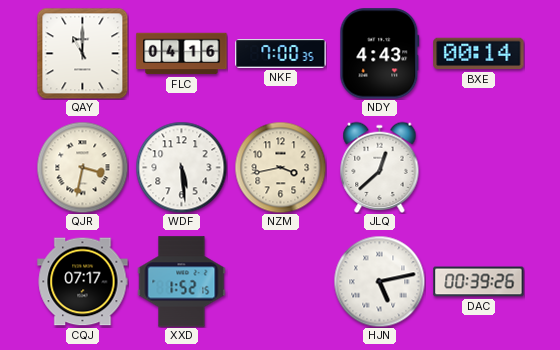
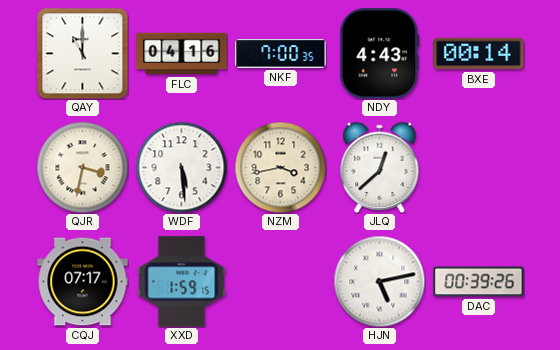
XXD: 1:52 -> 1:59 (182, 282)
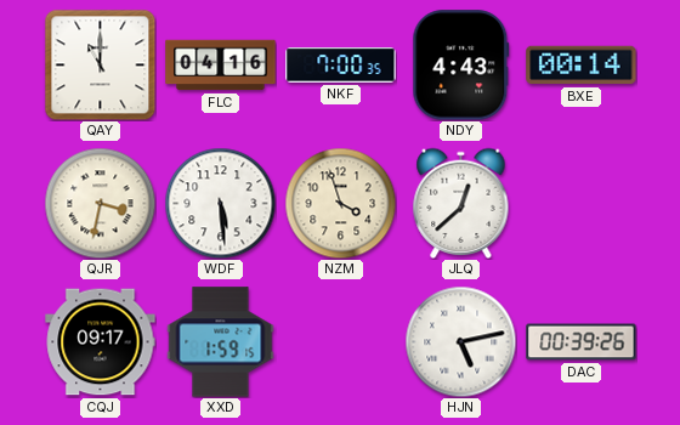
NZM: 3:43 -> 3:57 (340, 203)
CQJ: 07:17 -> 09:17 (101, 342)
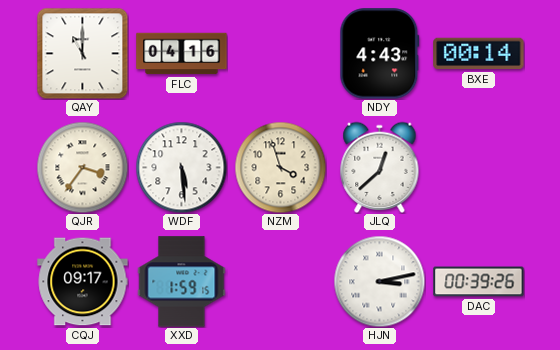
NKF: 7:00 -> none (341, 66)
QJR: 3:32 -> 3:36 (82, 167)
HJN: 5:13 -> 3:13 (379, 281)
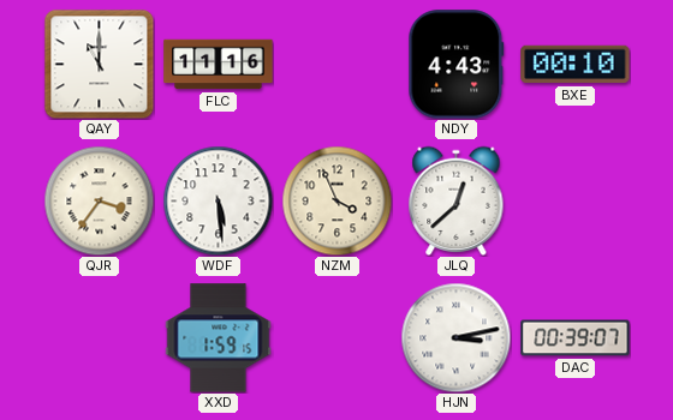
FLC: 04:16 -> 11:16 (219, 65)
BXE: 00:14 -> 00:10 (576, 65)
NZM: 3:57 -> 3:56 (336, 200)
CQJ: 09:17 -> none (83, 282)
DAC: 00:39:26 -> 00:39:07 (576, 338)
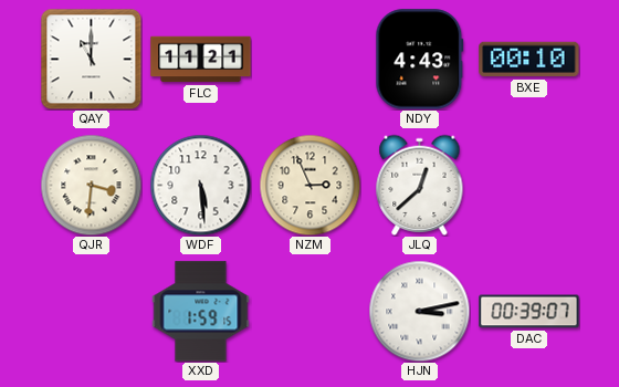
FLC: 11:16 -> 11:21 (201, 60)
QJR: 3:36 -> 3:31 (91, 185)
NZM: 3:56 -> 2:56 (309, 185)
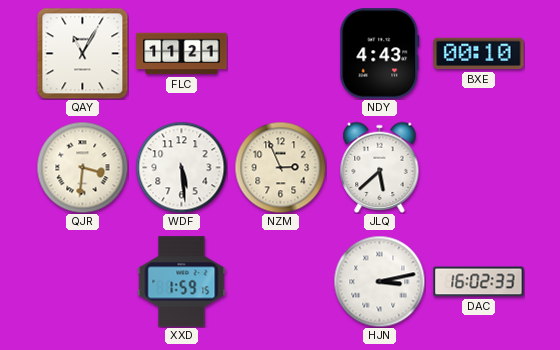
QAY: 11:00 -> 11:05 (82, 53)
JLQ: 12:38 -> 5:38 (380, 167)
DAC: 00:39 -> 16:02 (479, 282)
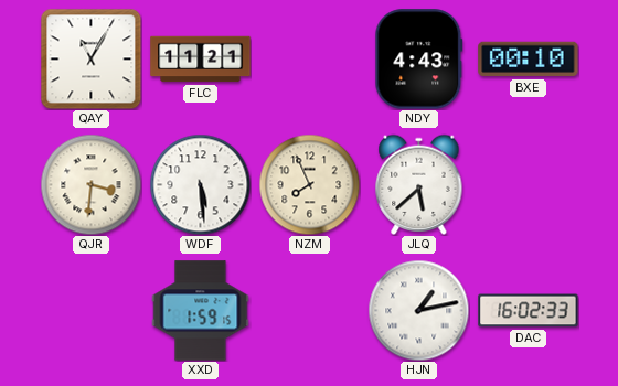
NZM: 2:56 -> 7:56 (309, 184)
HJN: 3:13 -> 1:13 (418, 310)
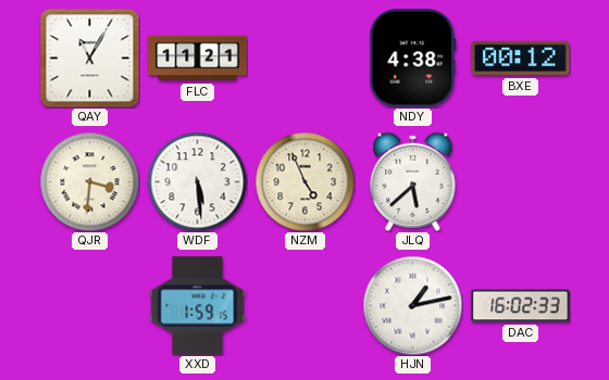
NDY: 4:43 -> 4:38 (413, 59)
BXE: 00:10 -> 00:12 (521, 59)
NZM: 7:56 -> 4:56 (304, 181)
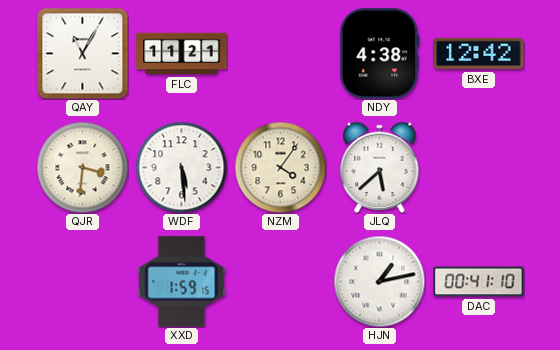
BXE: 00:12 -> 12:42 (479, 54)
NZM: 4:56 -> 4:06 (280, 167)
DAC: 16:02 -> 00:41 (479, 282)
